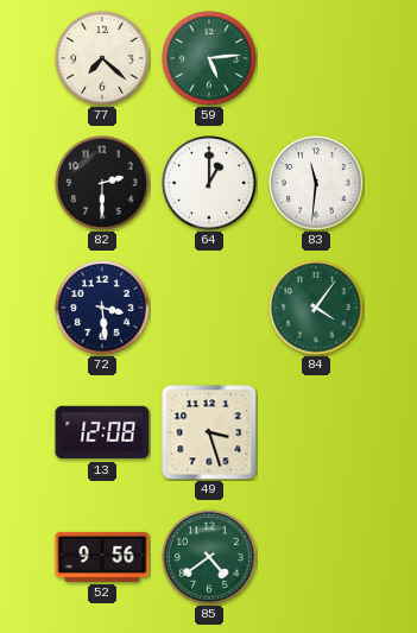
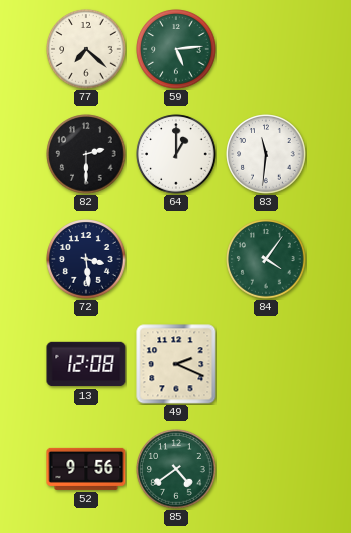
49: 3:27 -> 2:19 (176, 364)
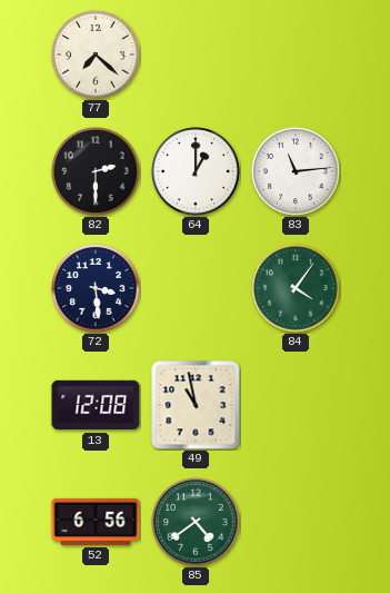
59: 5:14 -> none (176, 49)
83: 11:31 -> 11:14 (296, 171)
49: 2:19 -> 10:58 (196, 405)
52: 9:56 -> 6:56 (96, 522)
